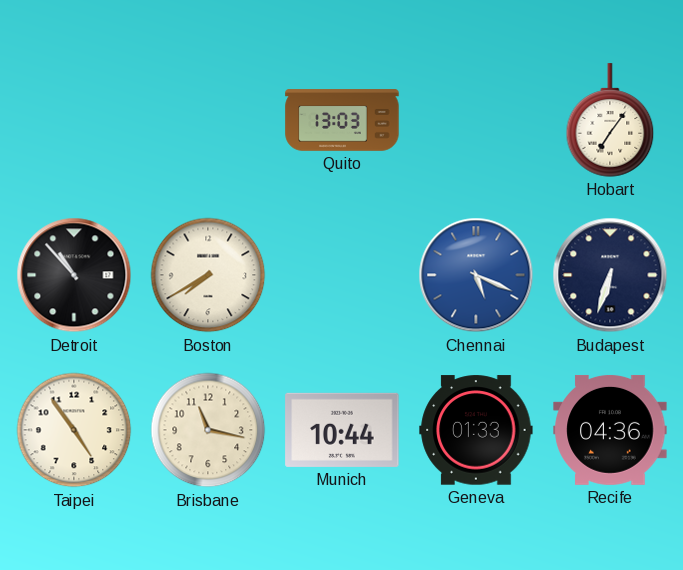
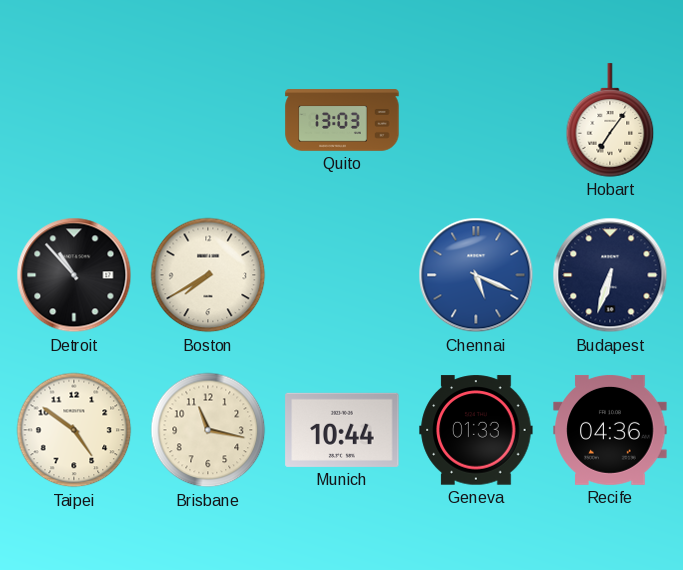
Taipei: 4:54 -> 4:51 (74, 430)
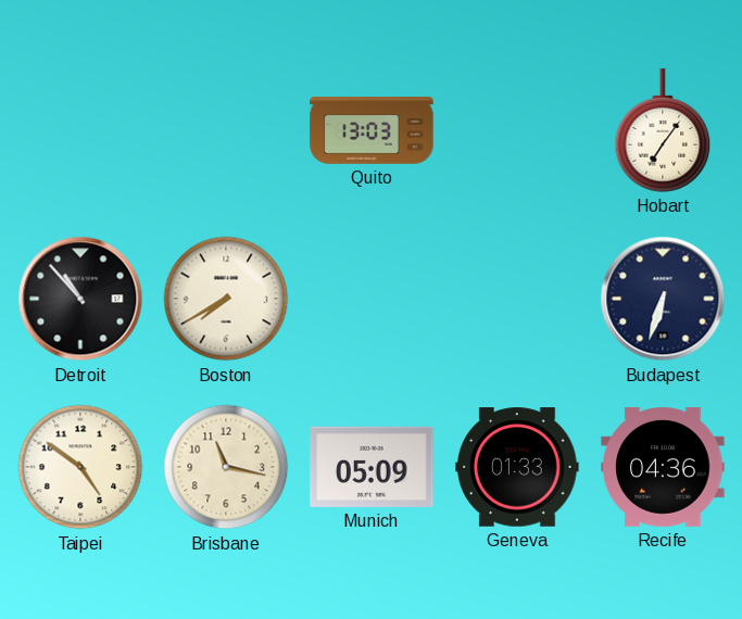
Chennai: 5:19 -> none (476, 275)
Munich: 10:44 -> 05:09 (372, 467)
